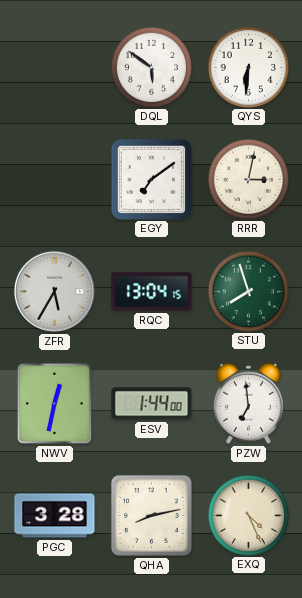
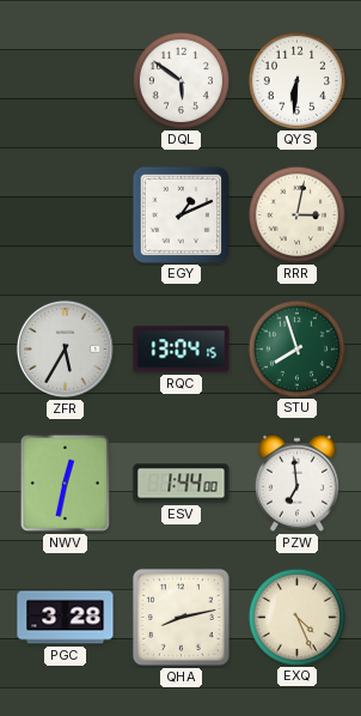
EGY: 7:09 -> 1:11 (180, 214)
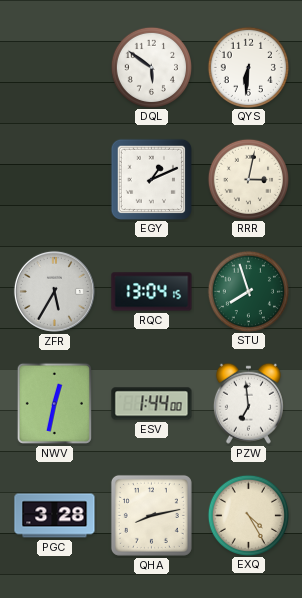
EXQ: 4:26 -> 4:25 (248, 515)
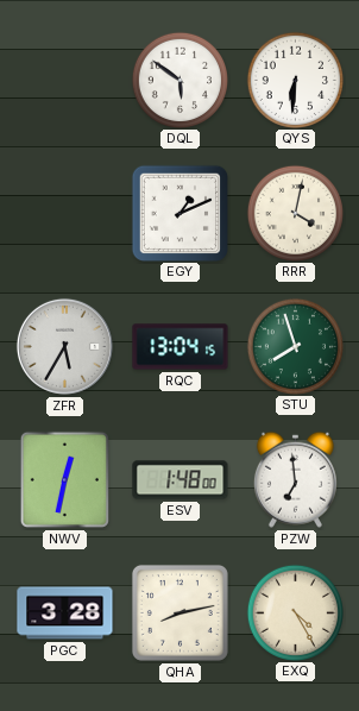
RRR: 3:02 -> 4:02 (295, 213)
ESV: 1:44 -> 1:48 (181, 480)
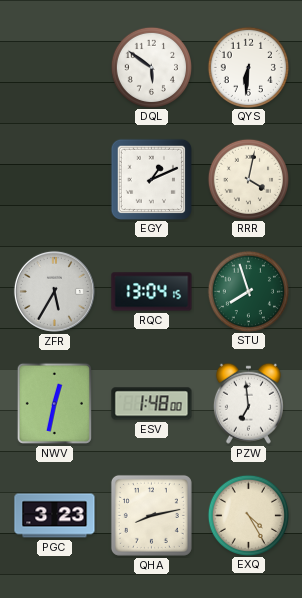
PGC: 3:28 -> 3:23 (55, 516)
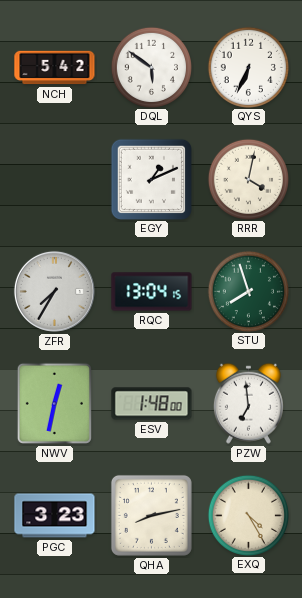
NCH: none -> 5:42 (55, 68)
QYS: 6:31 -> 6:34 (248, 67)
ZFR: 5:35 -> 7:35 (54, 291)
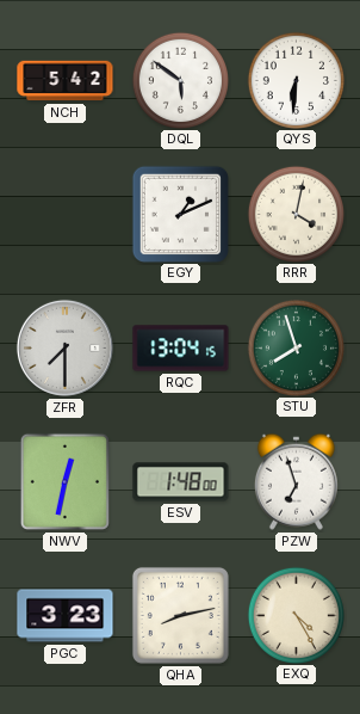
QYS: 6:34 -> 6:31 (296, 80)
ZFR: 7:35 -> 7:30 (64, 347)
PZW: 6:59 -> 6:57 (296, 481)
